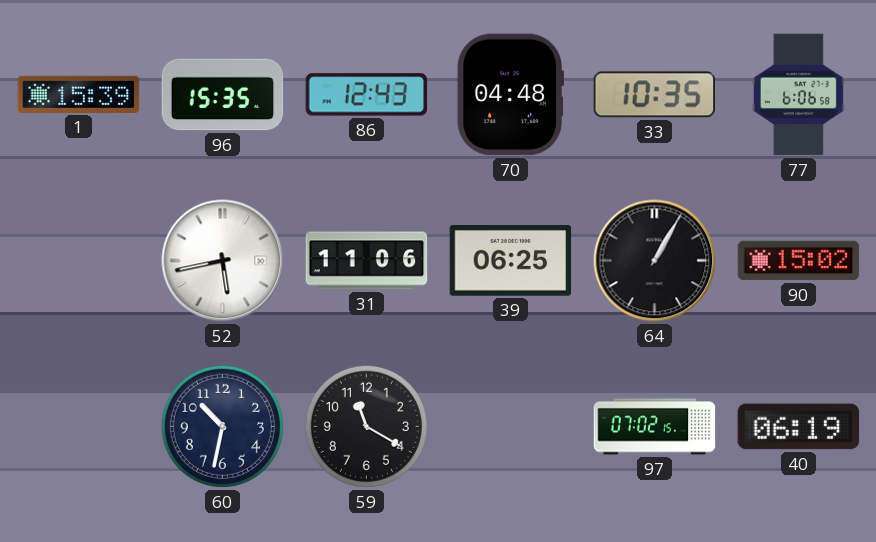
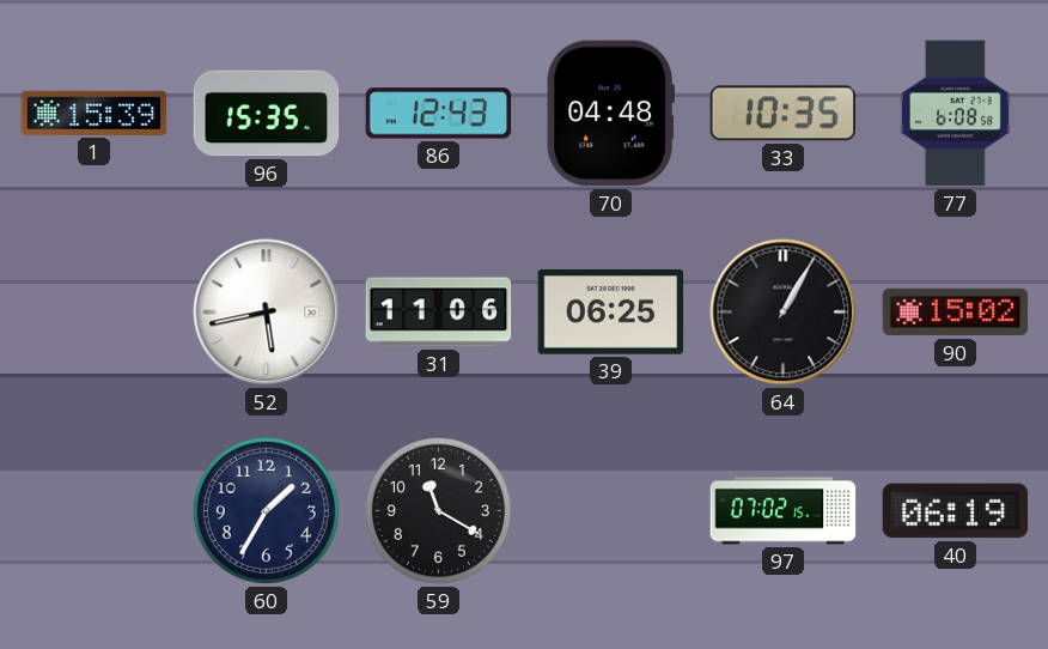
77: 6:06 -> 6:08 (955, 114)
60: 10:32 -> 1:35 (266, 510)
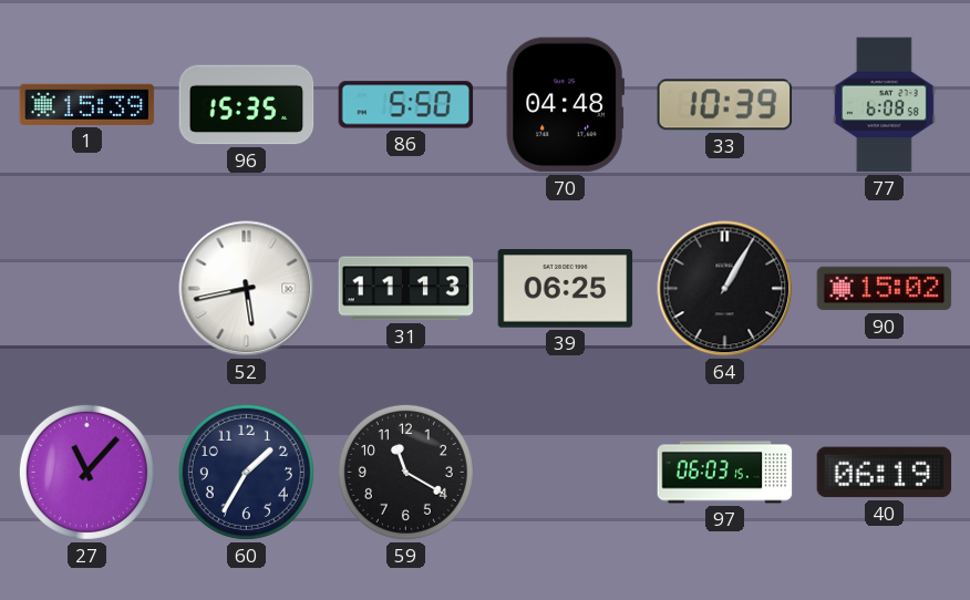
86: 12:43 -> 5:50 (406, 105)
33: 10:35 -> 10:39 (725, 105)
31: 11:06 -> 11:13 (406, 289)
27: none -> 11:07 (86, 472)
97: 07:02 -> 06:03 (725, 473)
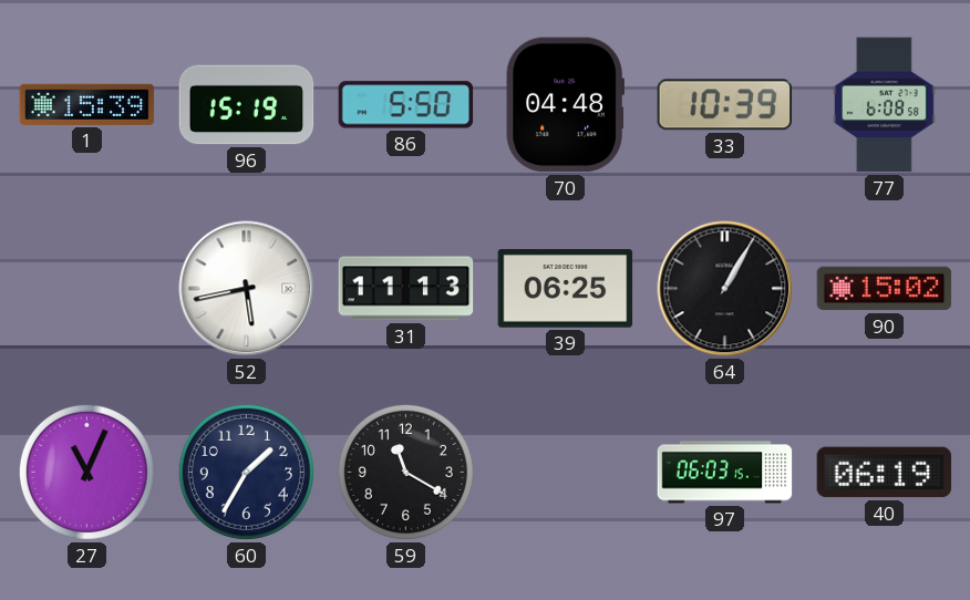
96: 15:35 -> 15:19 (247, 105)
27: 11:07 -> 11:04 (86, 472)
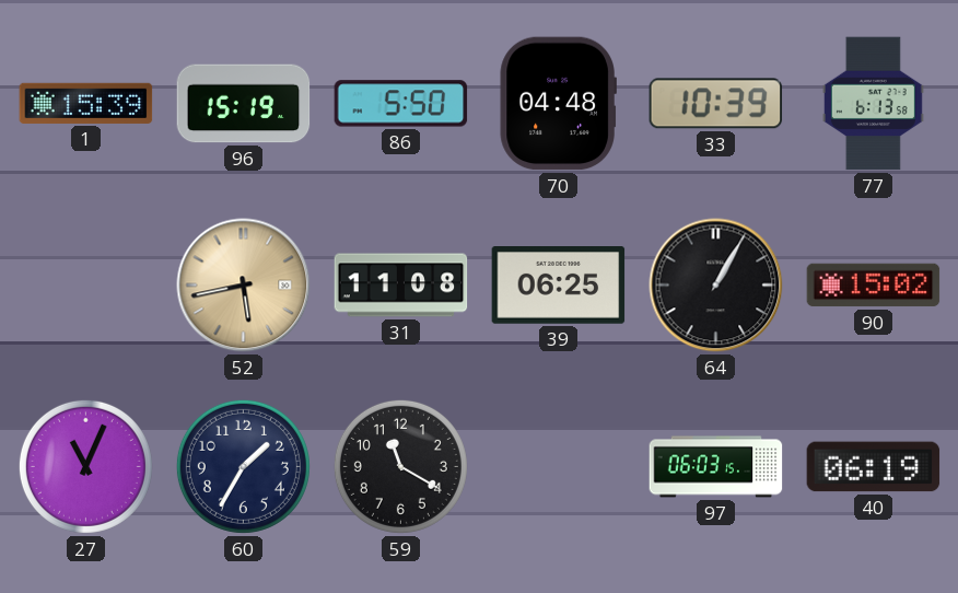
77: 6:08 -> 6:13 (873, 104)
52 dial: white -> champagne (244, 286)
31: 11:13 -> 11:08 (401, 286)
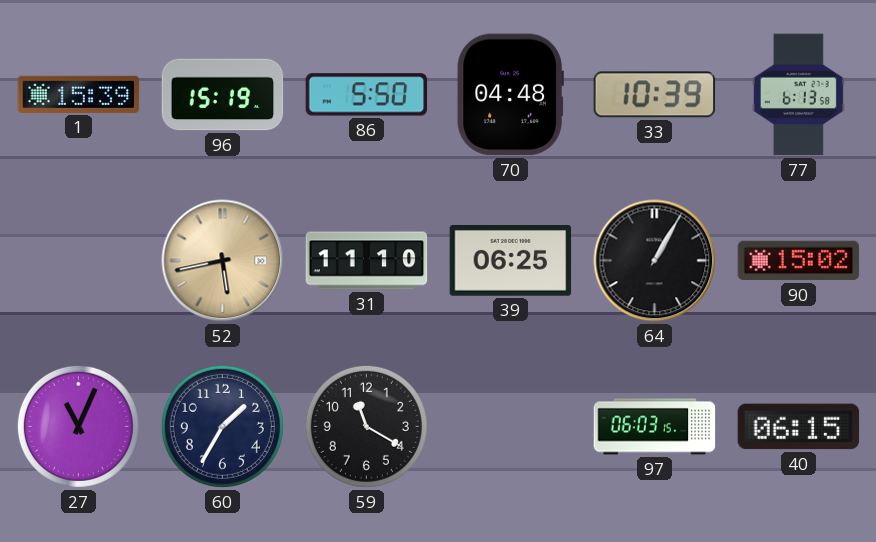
31: 11:08 -> 11:10 (367, 261)
40: 06:19 -> 06:15 (799, 427)
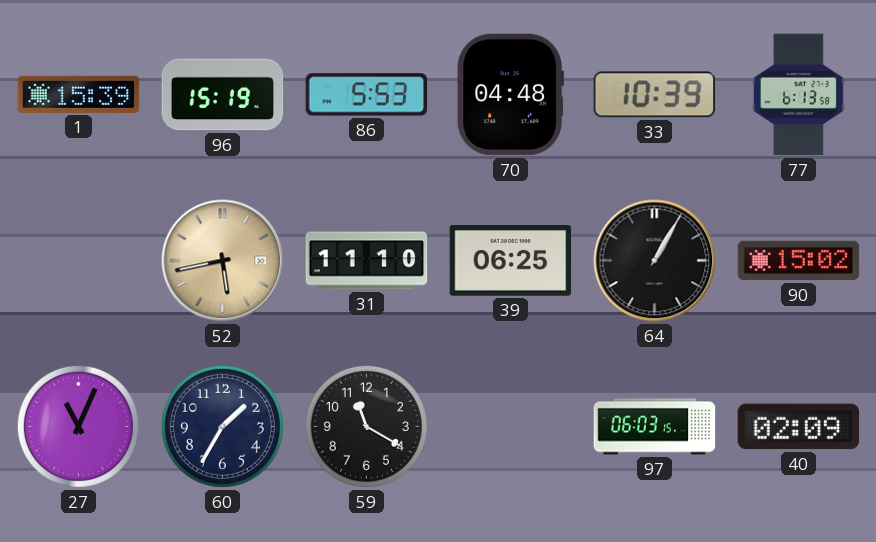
86: 5:50 -> 5:53 (367, 95)
40: 06:15 -> 02:09 (799, 427)
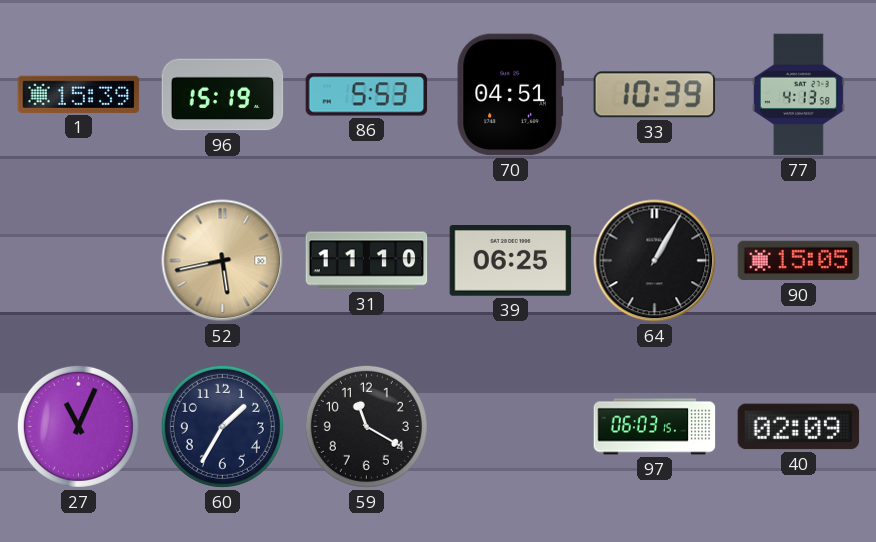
70: 04:48 -> 04:51 (510, 95)
77: 6:13 -> 4:13 (798, 95)
90: 15:02 -> 15:05 (799, 261)
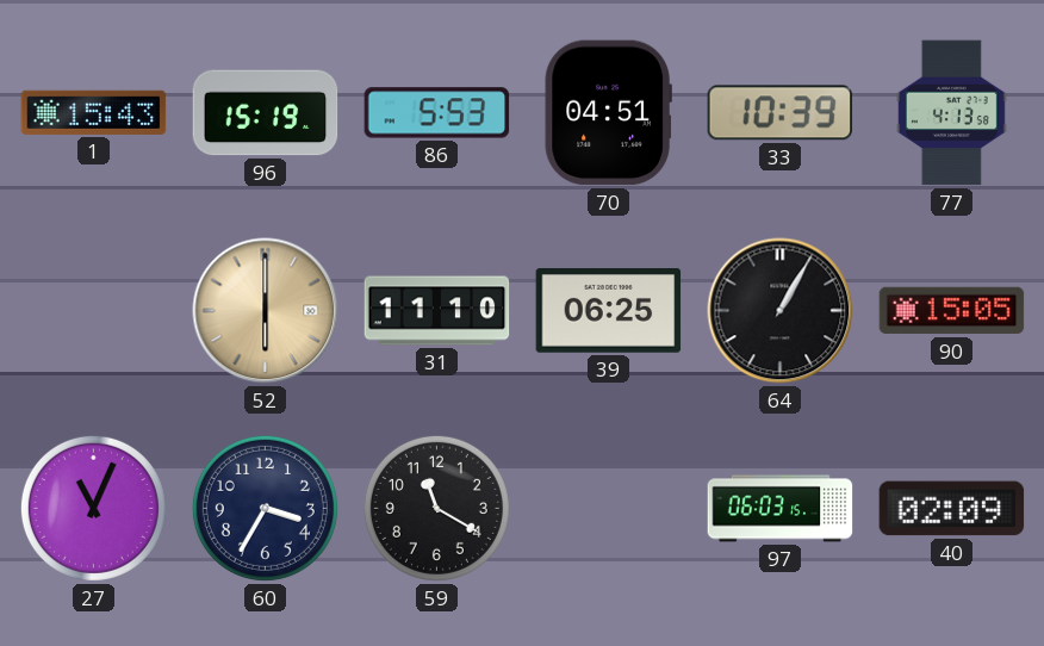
1: 15:39 -> 15:43 (94, 112)
52: 5:43 -> 6:00 (266, 311)
60: 1:35 -> 3:35 (265, 508)
